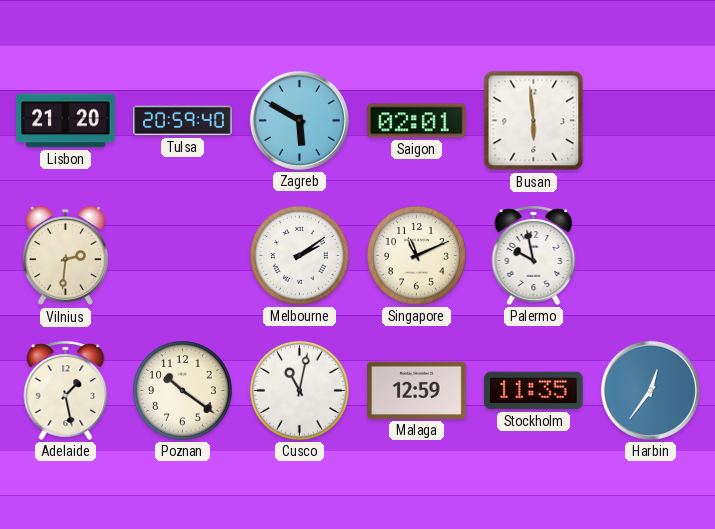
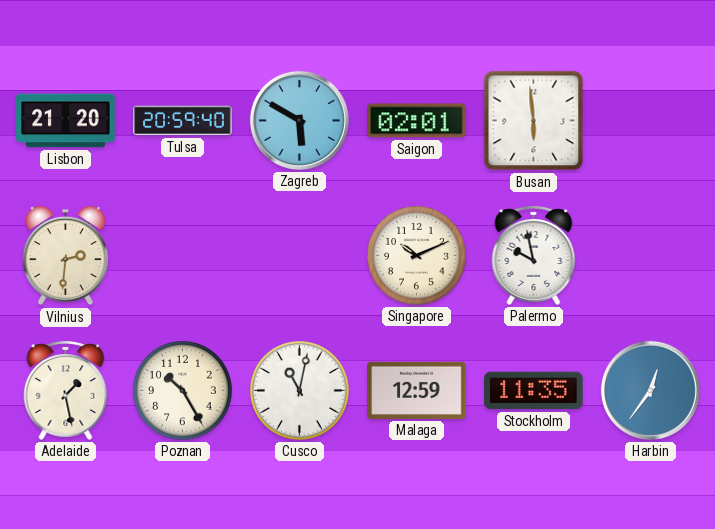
Melbourne: 2:09 -> none (300, 256)
Singapore: 11:11 -> 10:11 (417, 256)
Poznan: 10:21 -> 10:25 (183, 391)
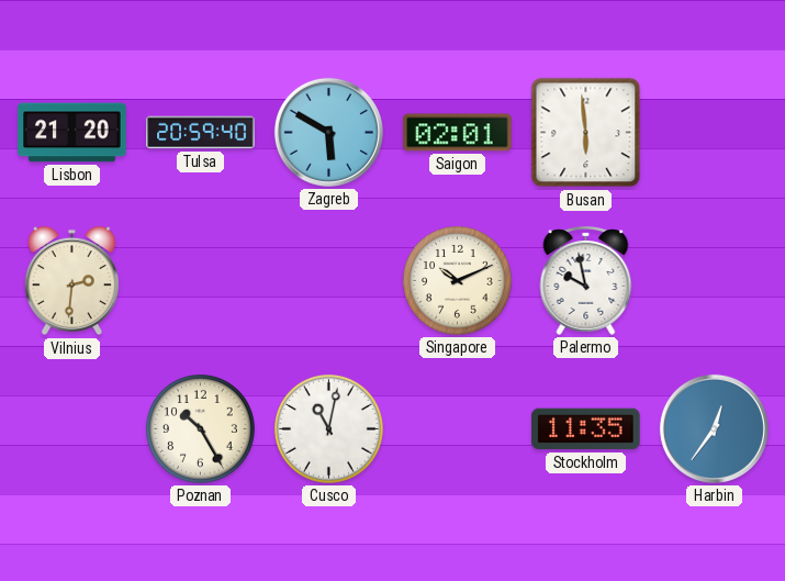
Adelaide: 1:28 -> none (66, 390)
Malaga: 12:59 -> none (417, 390)
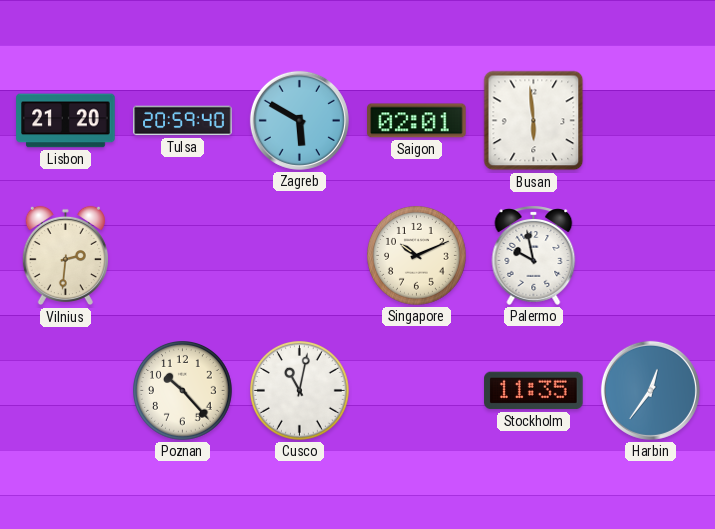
Poznan: 10:25 -> 10:23 (183, 391)
